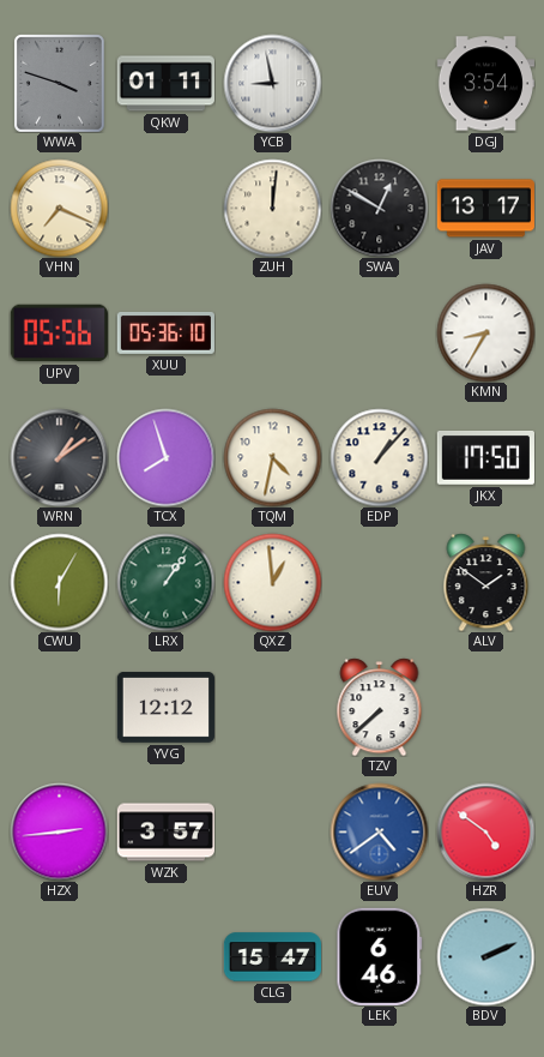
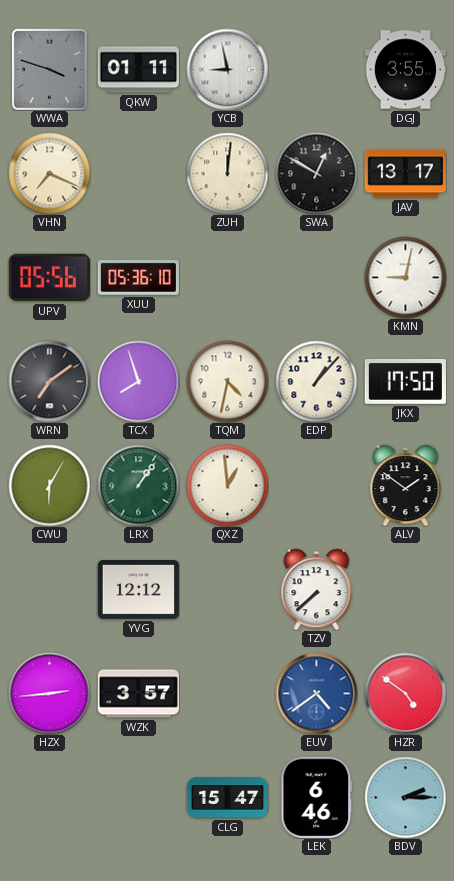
DGJ: 3:54 -> 3:55 (405, 70)
KMN: 8:35 -> 9:02 (405, 277)
WRN: 1:09 -> 7:09 (49, 381)
BDV: 2:11 -> 2:15 (405, 797)
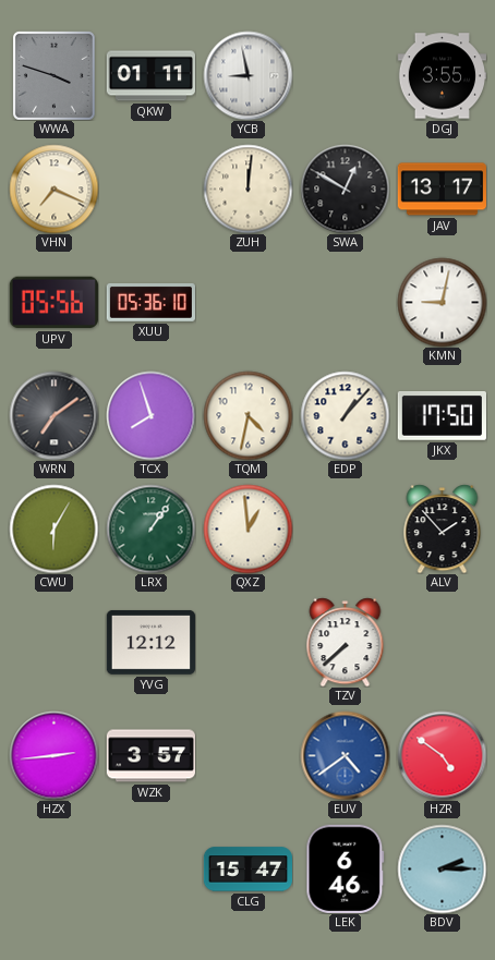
ALV: 1:51 -> 1:53 (443, 528)
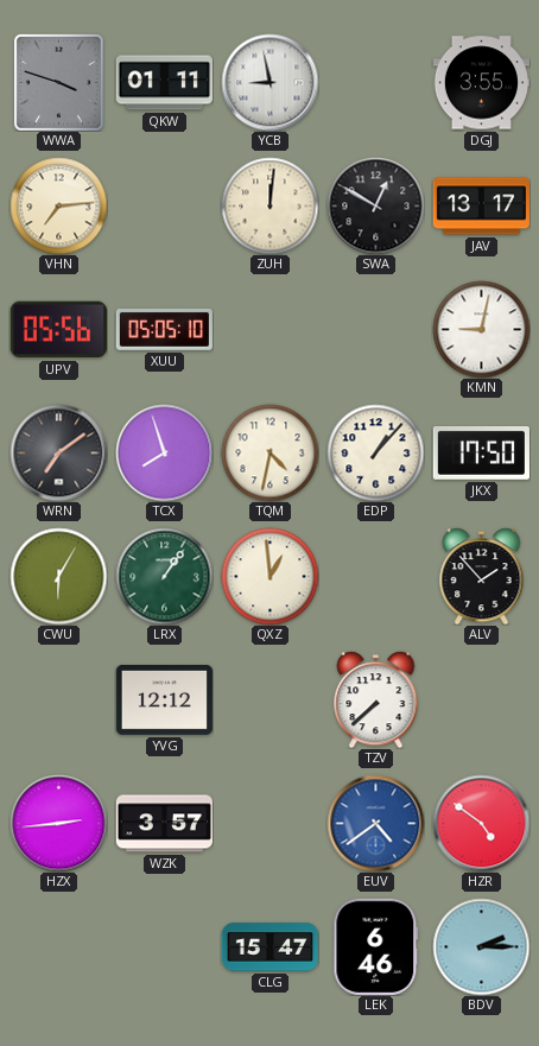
VHN: 7:19 -> 7:14 (58, 205)
XUU: 05:36 -> 05:05 (164, 329)
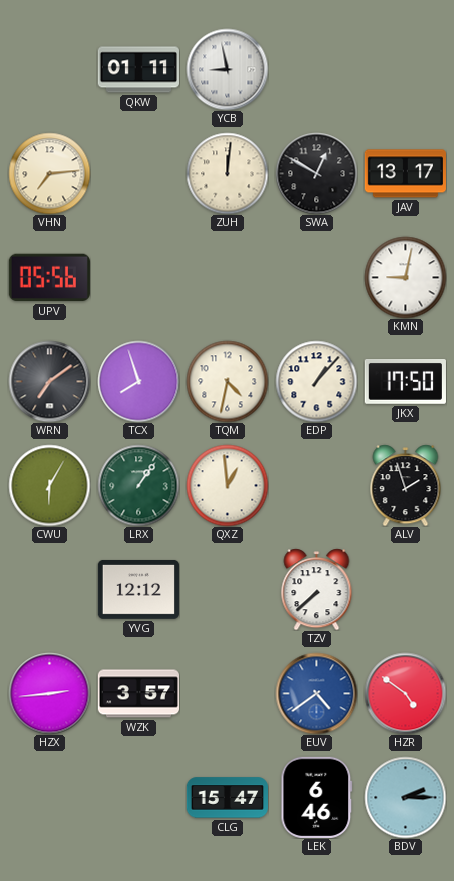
WWA: 3:48 -> none (58, 82)
DGJ: 3:55 -> none (481, 83)
XUU: 05:05 -> none (164, 329)
ALV: 1:53 -> 1:57 (406, 485)
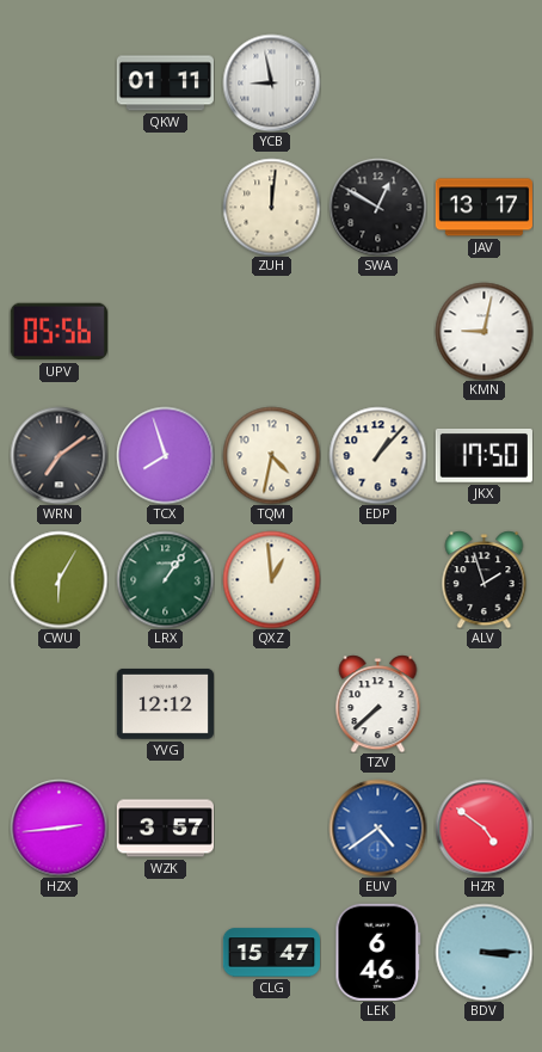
VHN: 7:14 -> none (49, 173)
BDV: 2:15 -> 3:15 (484, 952)
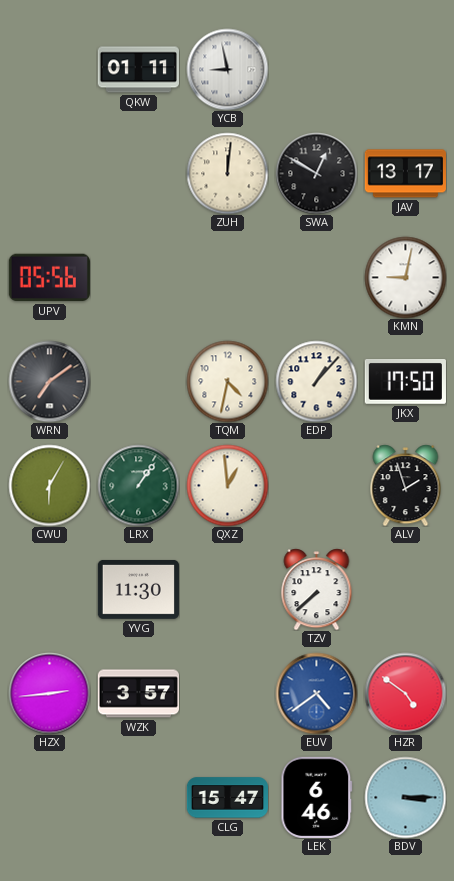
TCX: 7:57 -> none (165, 455)
YVG: 12:12 -> 11:30 (138, 589)
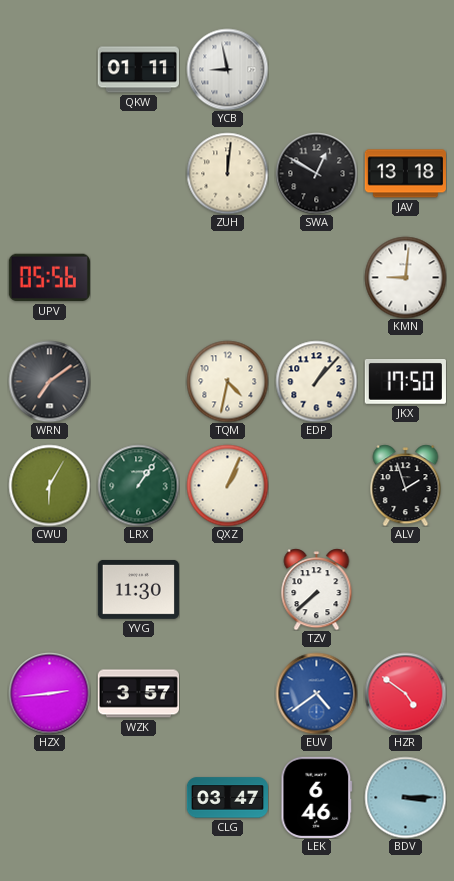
JAV: 13:17 -> 13:18 (405, 174)
KMN: 9:02 -> 9:01 (405, 277)
QXZ: 12:59 -> 1:04 (227, 485)
CLG: 15:47 -> 03:47 (227, 798)
